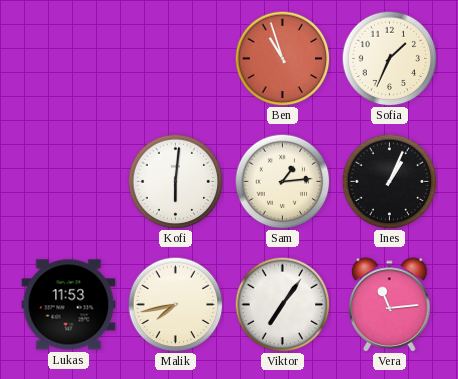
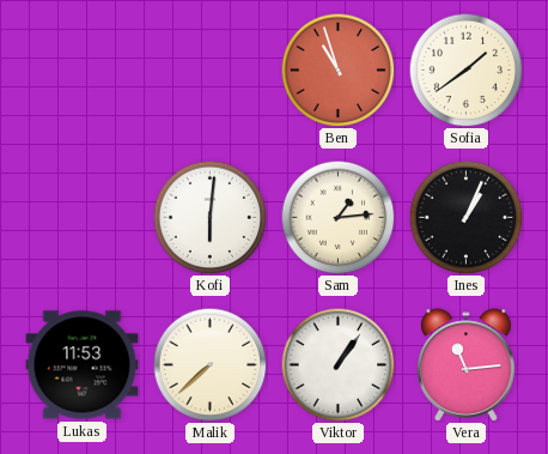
Sofia: 1:34 -> 1:39 (465, 69)
Malik: 7:43 -> 7:38 (209, 364)
Viktor: 7:06 -> 1:06 (337, 364)
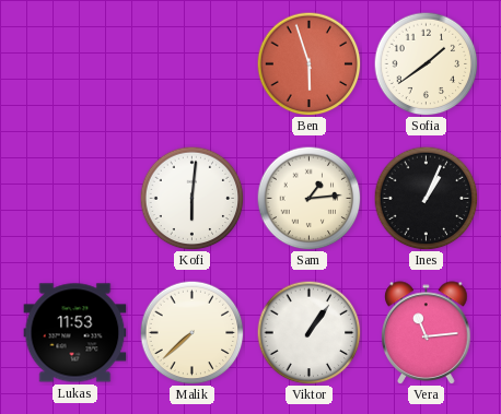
Ben: 10:57 -> 5:57 (308, 63)
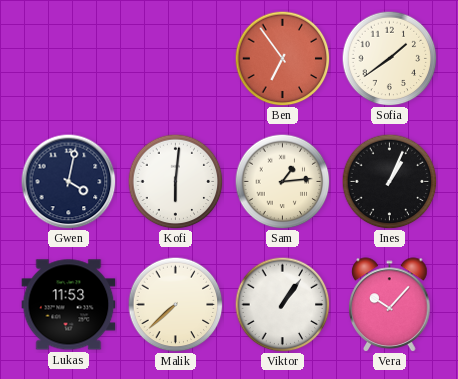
Ben: 5:57 -> 6:54 (282, 58)
Gwen: none -> 4:02 (68, 181)
Vera: 11:14 -> 10:07 (390, 305)
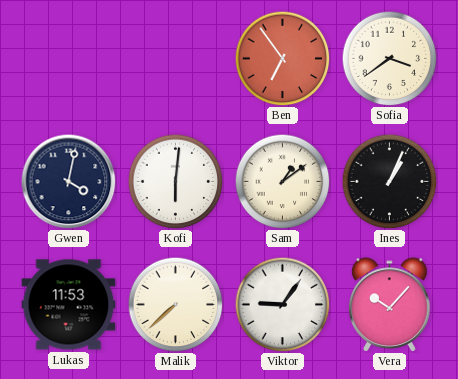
Sofia: 1:39 -> 3:39 (389, 58)
Sam: 1:14 -> 1:09 (282, 181)
Viktor: 1:06 -> 9:06 (282, 304)
